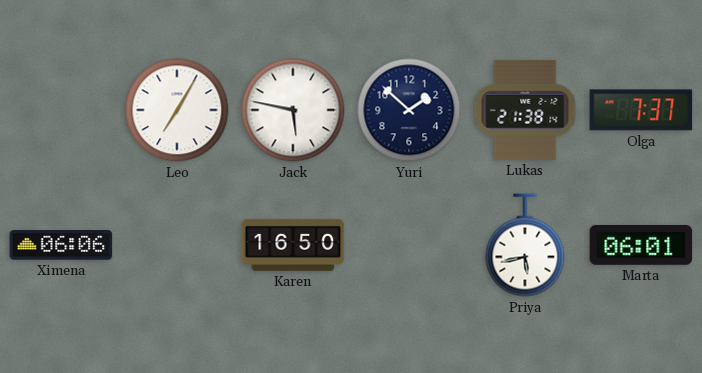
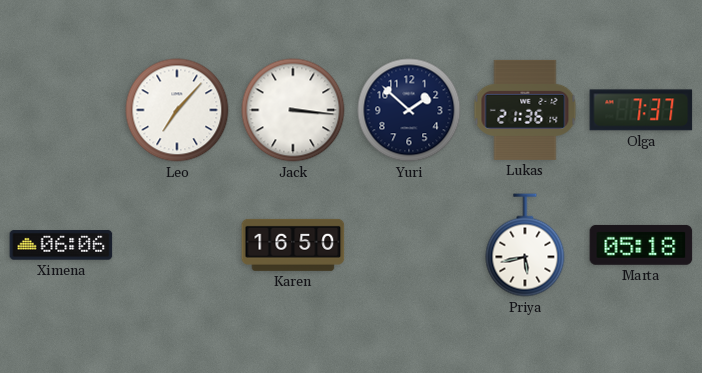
Leo: 7:05 -> 7:07 (177, 110)
Jack: 5:47 -> 3:16 (293, 110)
Lukas: 21:38 -> 21:36 (525, 110)
Marta: 06:01 -> 05:18 (641, 245)
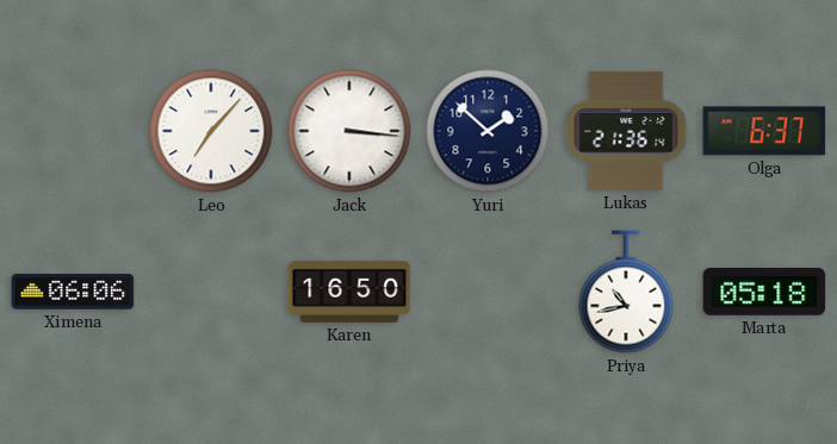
Olga: 7:37 -> 6:37 (764, 131)
Priya: 5:43 -> 10:43 (626, 292)
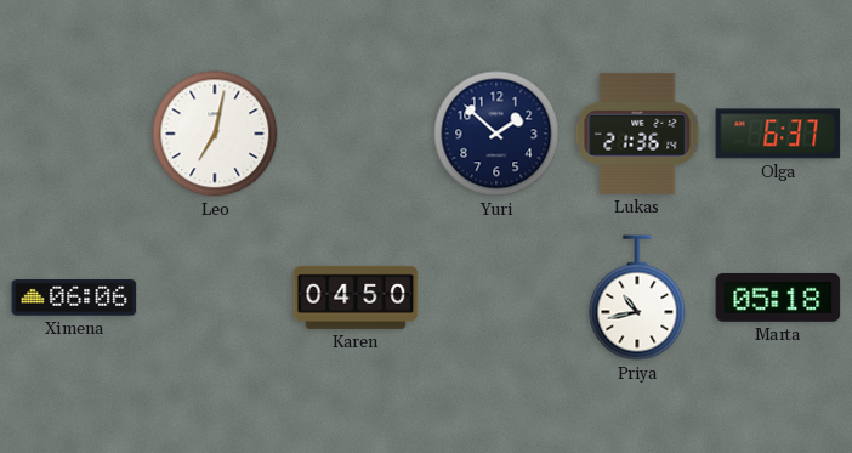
Leo: 7:07 -> 7:02 (215, 134)
Jack: 3:16 -> none (349, 131)
Karen: 16:50 -> 04:50 (356, 298)
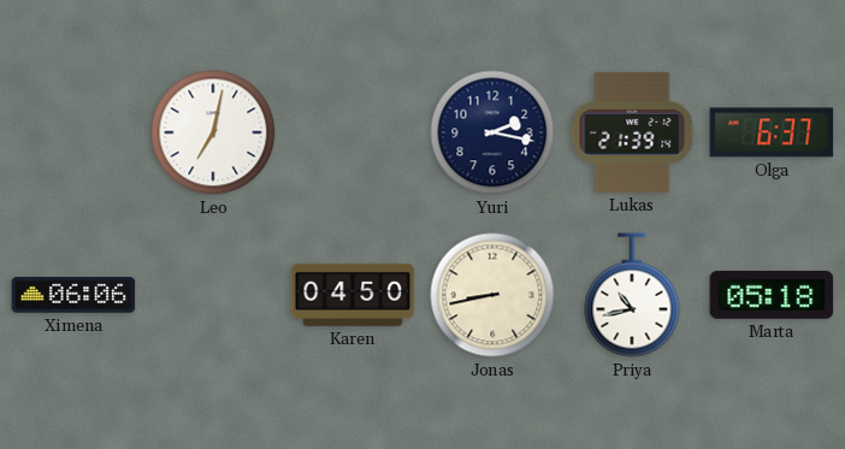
Yuri: 1:52 -> 2:17 (492, 132)
Lukas: 21:36 -> 21:39 (632, 132)
Jonas: none -> 8:43 (492, 295)
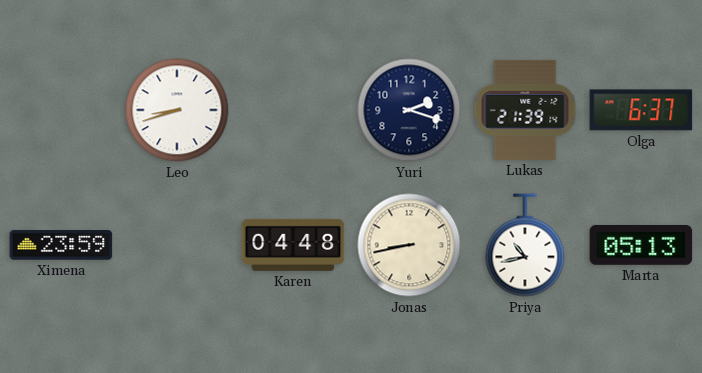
Leo: 7:02 -> 8:42 (177, 110)
Yuri: 2:17 -> 2:18 (409, 110)
Ximena: 06:06 -> 23:59 (61, 245)
Karen: 04:50 -> 04:48 (293, 245)
Marta: 05:18 -> 05:13 (641, 245)
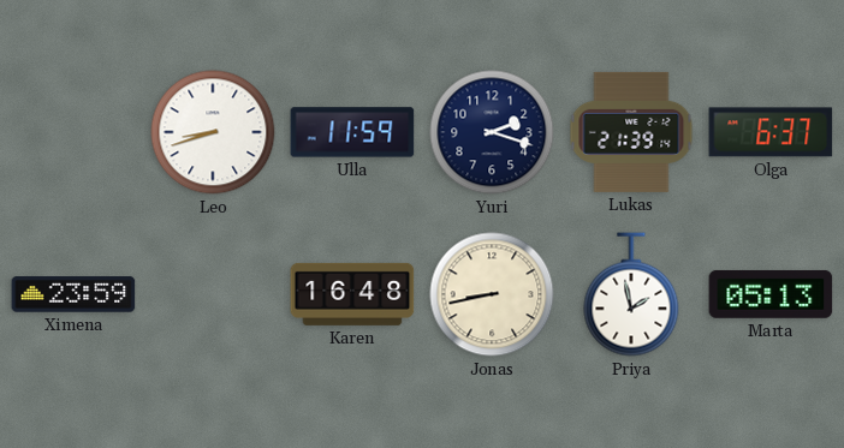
Ulla: none -> 11:59 (352, 132)
Karen: 04:48 -> 16:48 (352, 294)
Priya: 10:43 -> 1:58 (631, 294)
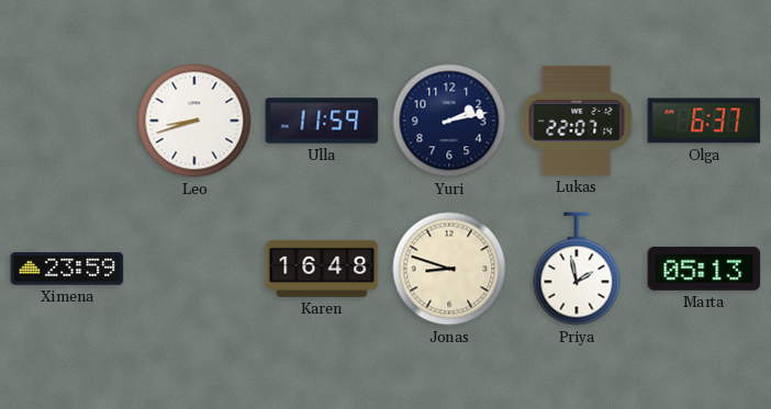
Yuri: 2:18 -> 2:13 (449, 121)
Lukas: 21:39 -> 22:07 (577, 121)
Jonas: 8:43 -> 8:48 (449, 269)
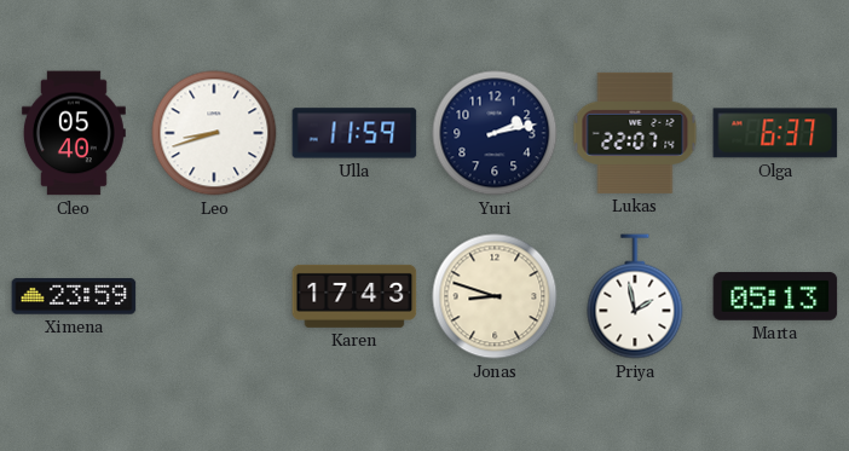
Cleo: none -> 05:40 (74, 133)
Karen: 16:48 -> 17:43 (354, 296)
